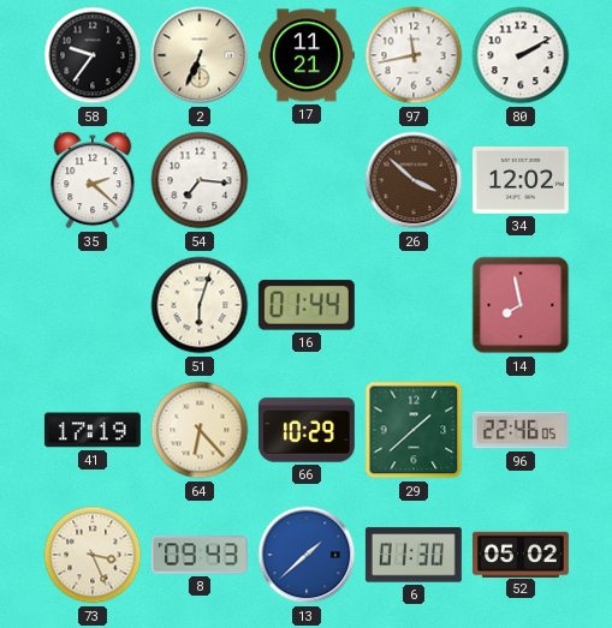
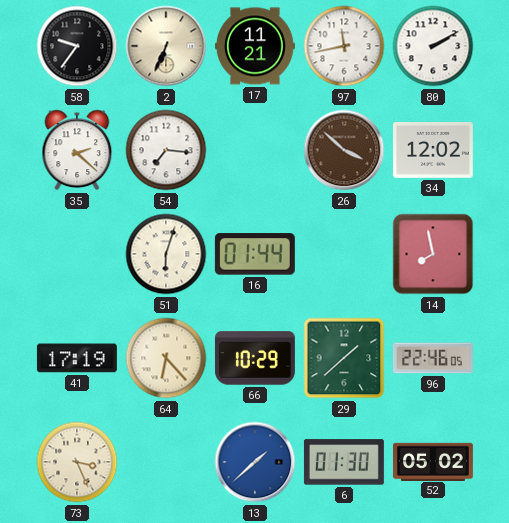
8: 09:43 -> none (200, 555)
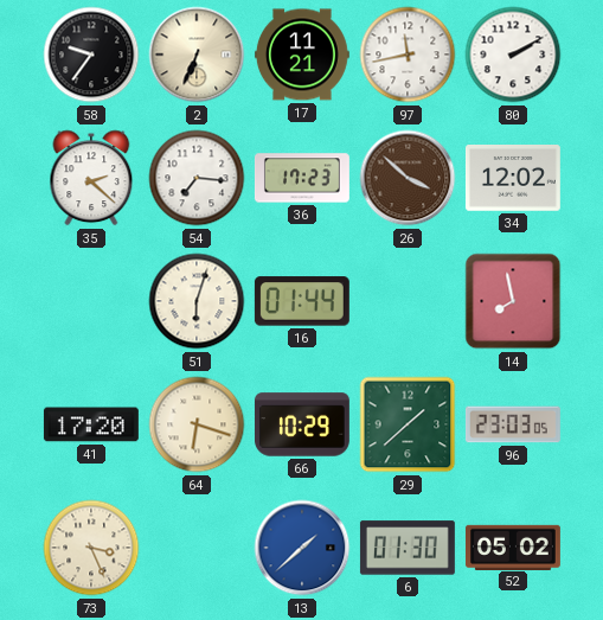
36: none -> 17:23 (302, 178)
41: 17:19 -> 17:20 (91, 424)
64: 6:23 -> 6:18 (197, 424)
96: 22:46 -> 23:03 (513, 424)
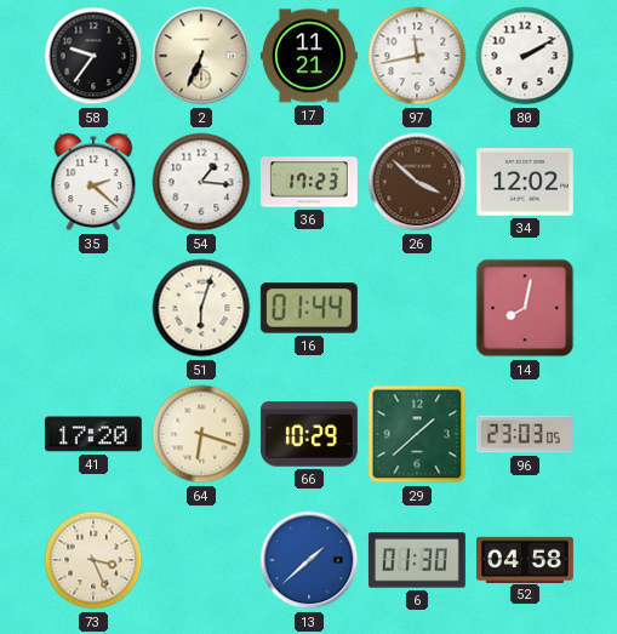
54: 7:16 -> 1:16 (201, 182)
14: 7:58 -> 8:02 (525, 308)
52: 05:02 -> 04:58 (525, 559)
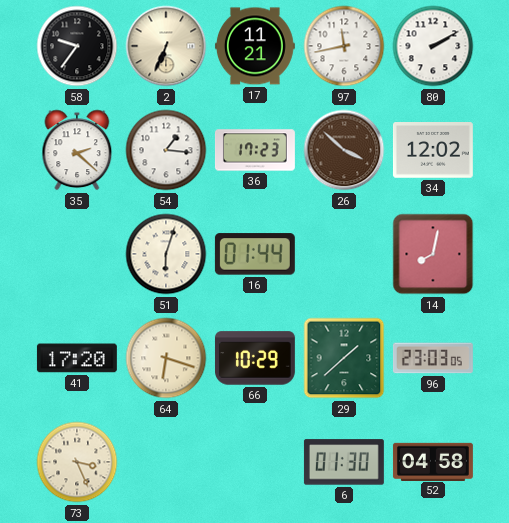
13: 1:38 -> none (309, 560)
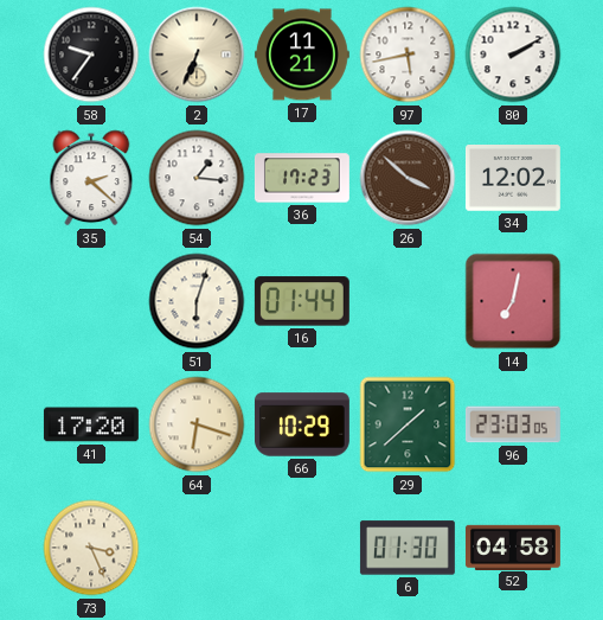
97: 11:43 -> 5:43 (408, 55)
14: 8:02 -> 7:02 (513, 301)
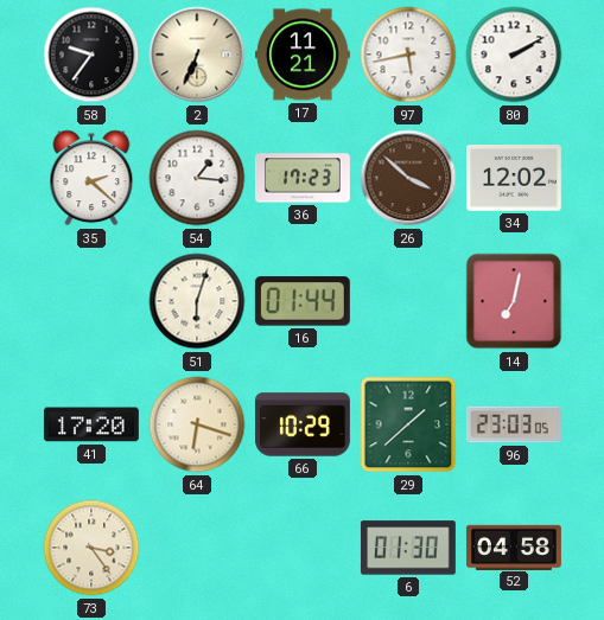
73: 3:26 -> 3:24 (91, 548)
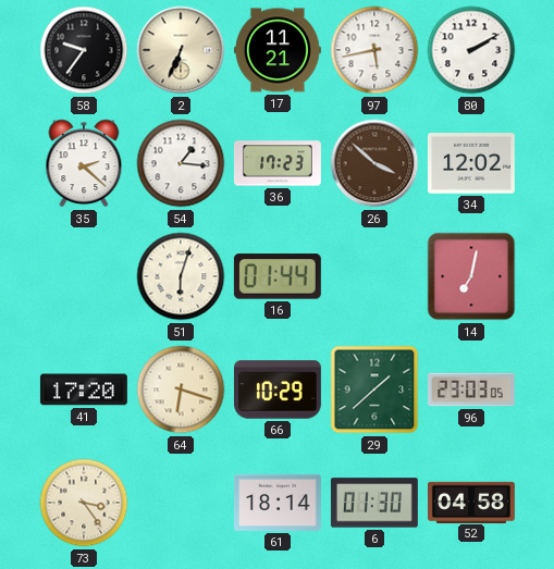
61: none -> 18:14 (278, 503)
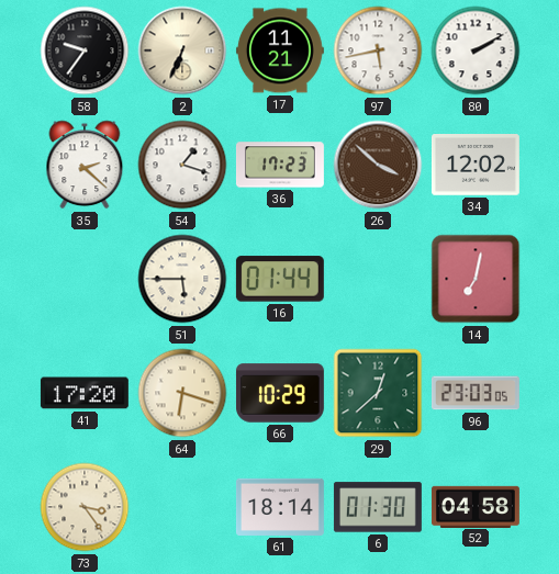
54: 1:16 -> 1:18 (182, 165)
51: 6:03 -> 5:45 (182, 279)
29: 1:38 -> 12:38 (378, 393)
